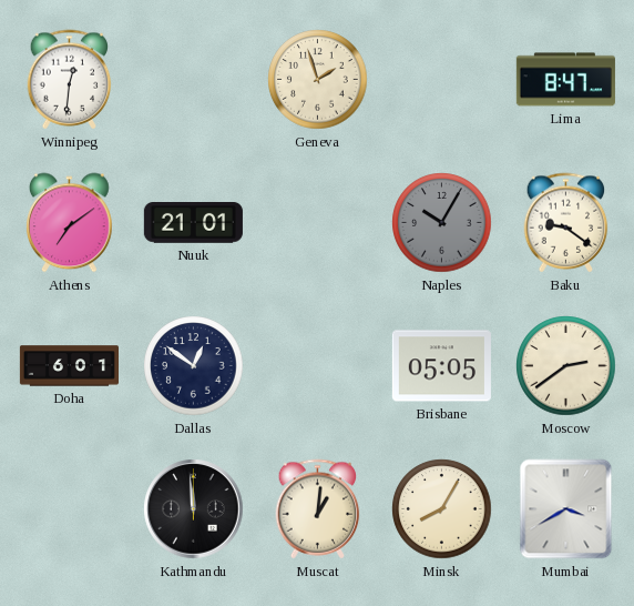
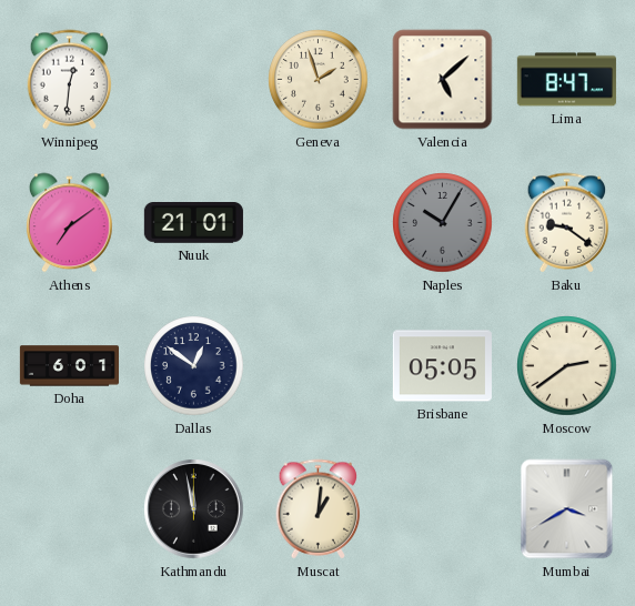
Valencia: none -> 5:08 (443, 80)
Kathmandu: 11:59 -> 11:58 (194, 509)
Minsk: 8:05 -> none (442, 509)
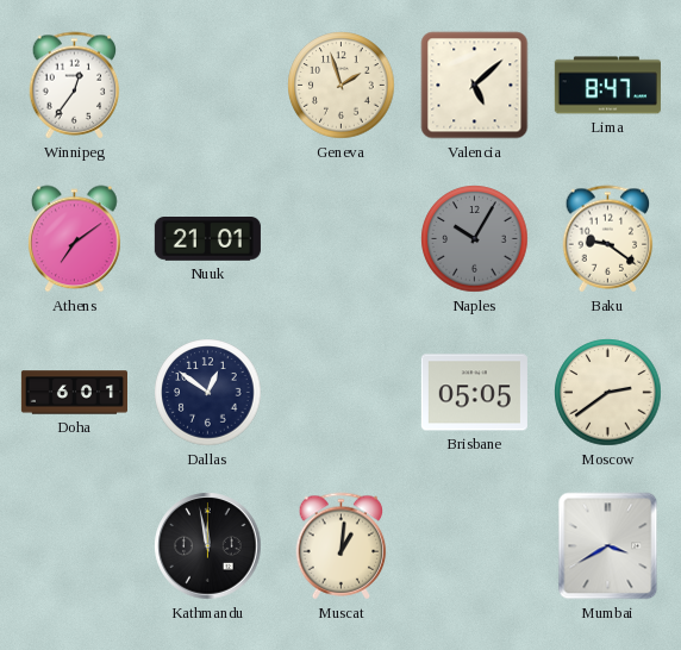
Winnipeg: 12:31 -> 12:36 (75, 86)
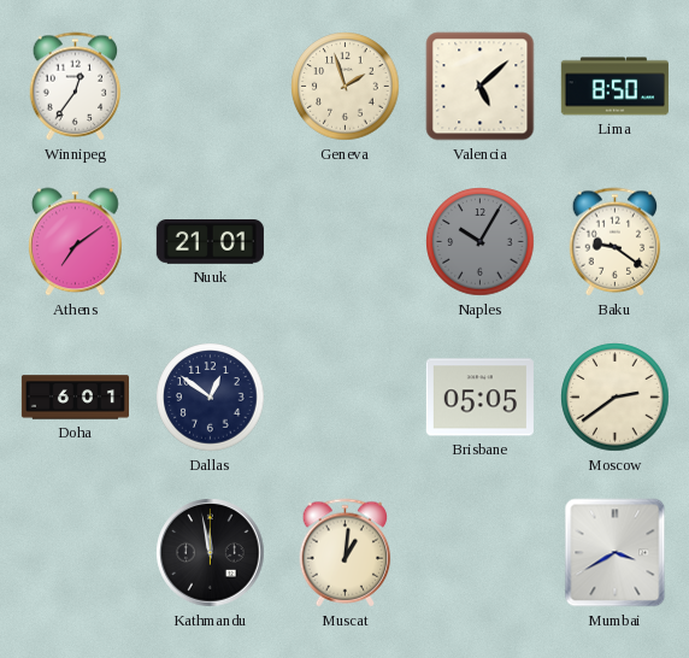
Lima: 8:47 -> 8:50 (614, 87)
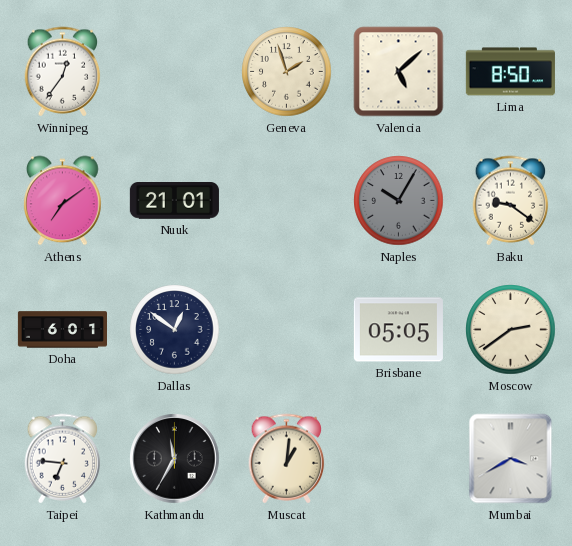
Taipei: none -> 6:46 (63, 459)
Kathmandu: 11:58 -> 11:35 (175, 459)
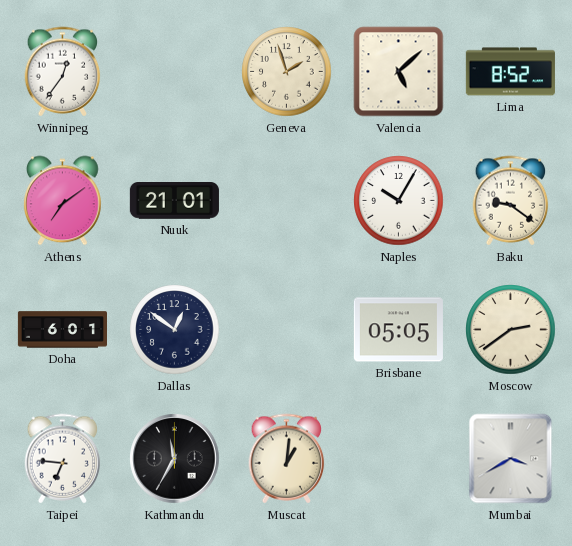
Lima: 8:50 -> 8:52 (510, 72)
Naples dial: grey -> white (399, 201)
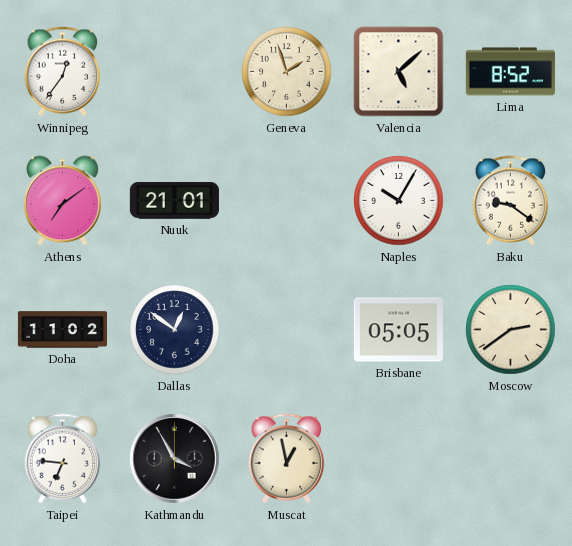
Doha: 6:01 -> 11:02 (62, 330)
Kathmandu: 11:35 -> 3:55 (175, 459)
Muscat: 1:01 -> 12:58 (287, 459)
Mumbai: 3:40 -> none (511, 459)
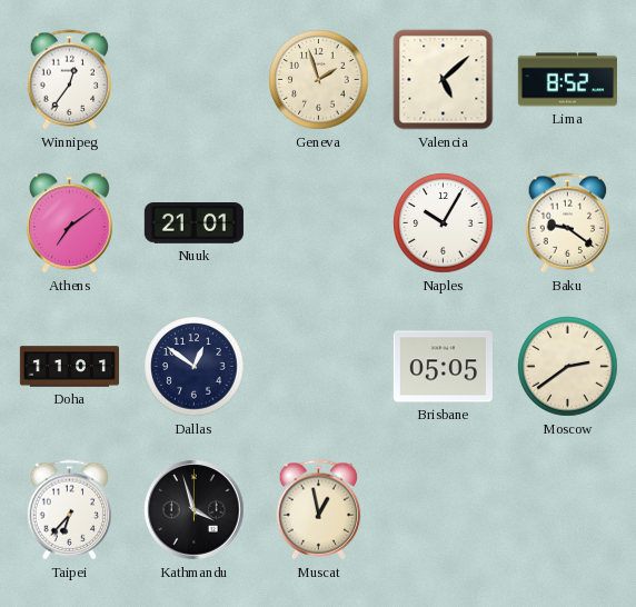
Doha: 11:02 -> 11:01 (69, 367)
Taipei: 6:46 -> 6:37 (70, 510)
Kathmandu: 3:55 -> 3:57 (195, 510)
